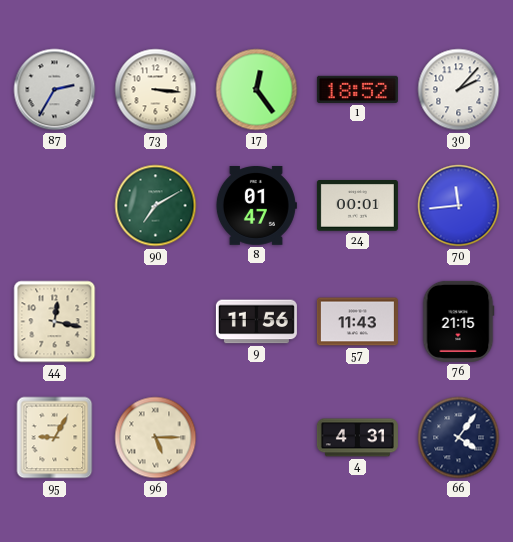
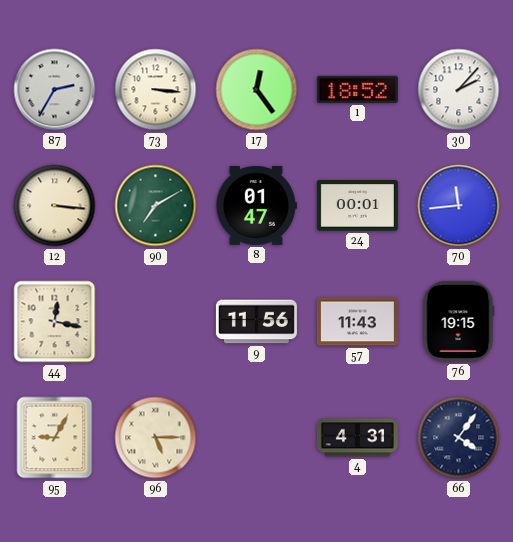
12: none -> 3:16 (55, 206)
76: 21:15 -> 19:15 (458, 321)
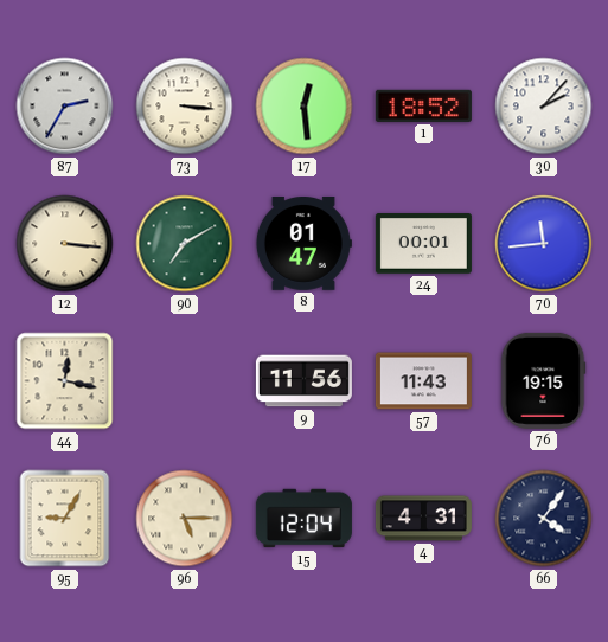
17: 12:24 -> 12:29 (305, 107)
15: none -> 12:04 (303, 519)
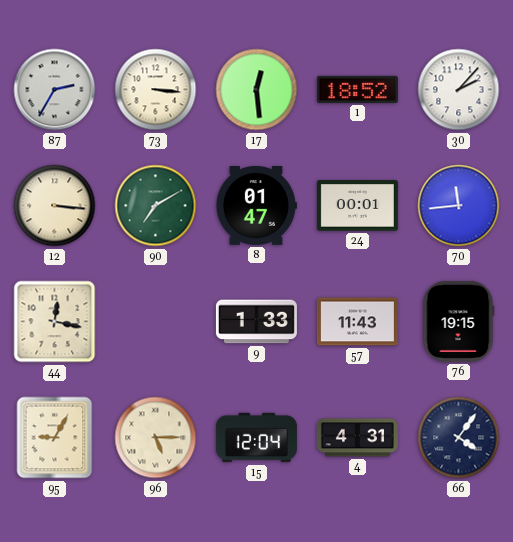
9: 11:56 -> 1:33 (256, 322)
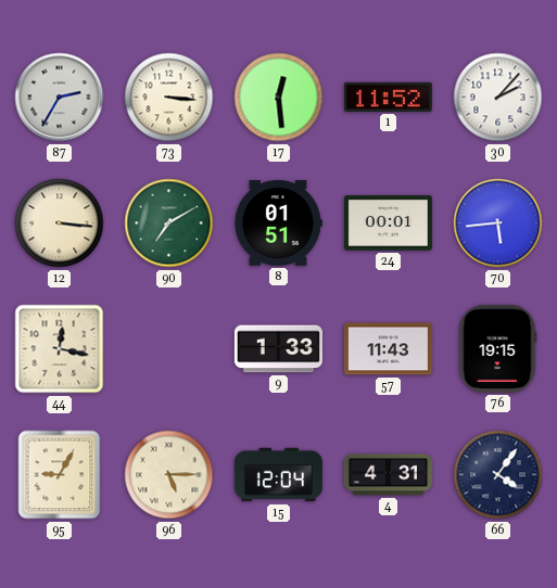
1: 18:52 -> 11:52 (388, 97)
8: 01:47 -> 01:51 (278, 223)
70: 11:44 -> 5:44 (498, 223)
